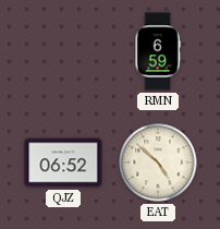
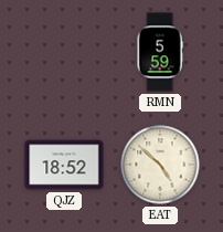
RMN: 6:59 -> 5:59 (160, 52)
QJZ: 06:52 -> 18:52 (64, 165)
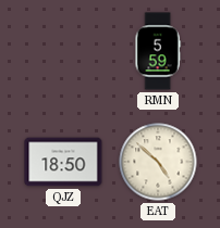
QJZ: 18:52 -> 18:50 (63, 162)
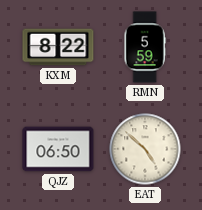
KXM: none -> 8:22 (58, 47)
QJZ: 18:50 -> 06:50 (58, 149)
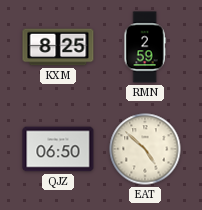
KXM: 8:22 -> 8:25 (58, 47)
RMN: 5:59 -> 2:59 (145, 47)
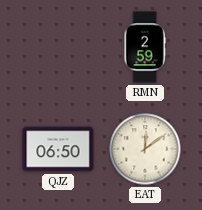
KXM: 8:25 -> none (58, 47)
EAT: 4:52 -> 12:09 (145, 149)
